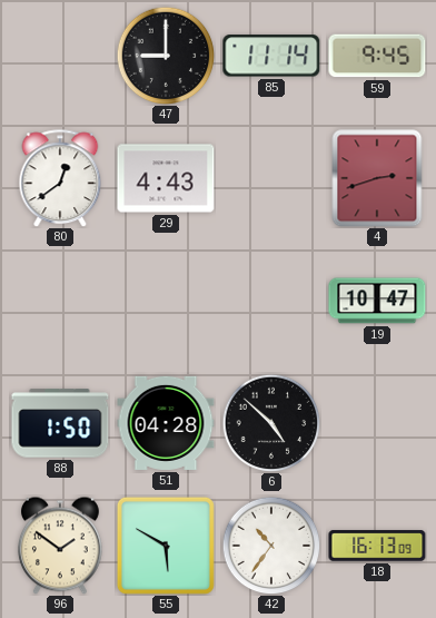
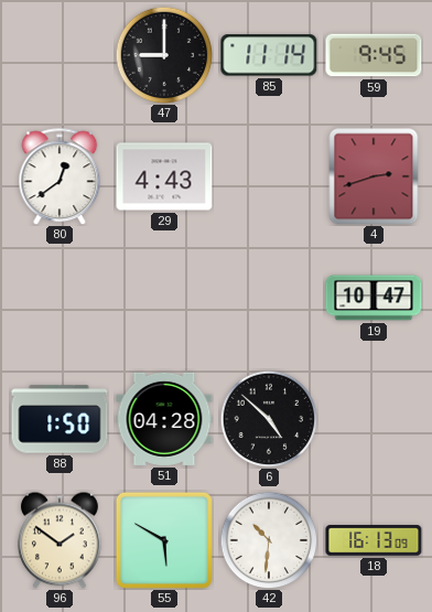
42: 10:36 -> 10:31 (269, 540)
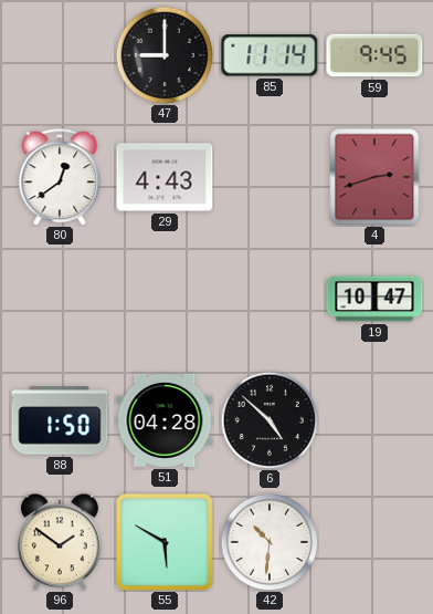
18: 16:13 -> none (374, 540)
